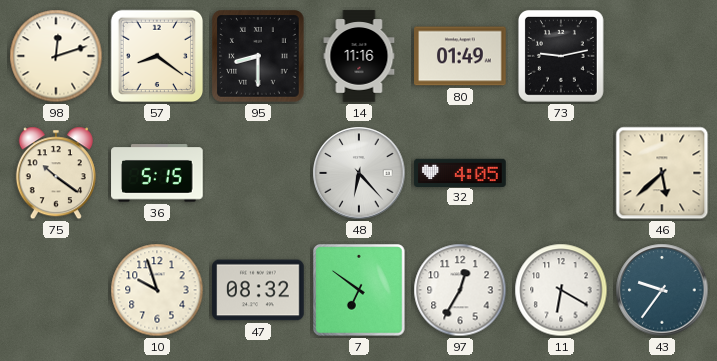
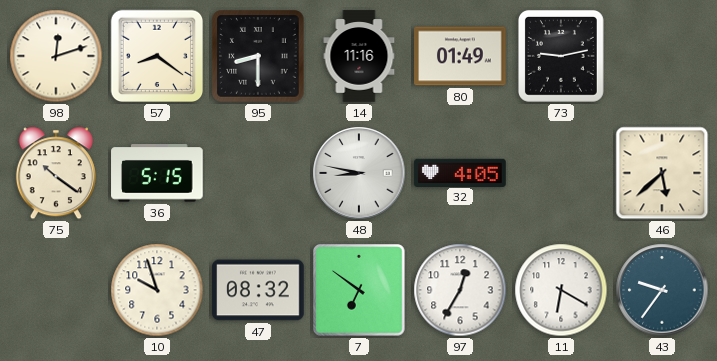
48: 6:23 -> 8:47 (359, 173)
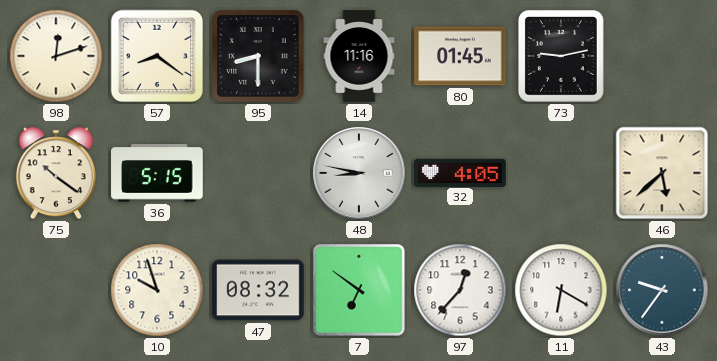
80: 01:49 -> 01:45 (460, 56)
97: 12:35 -> 12:37 (460, 290)
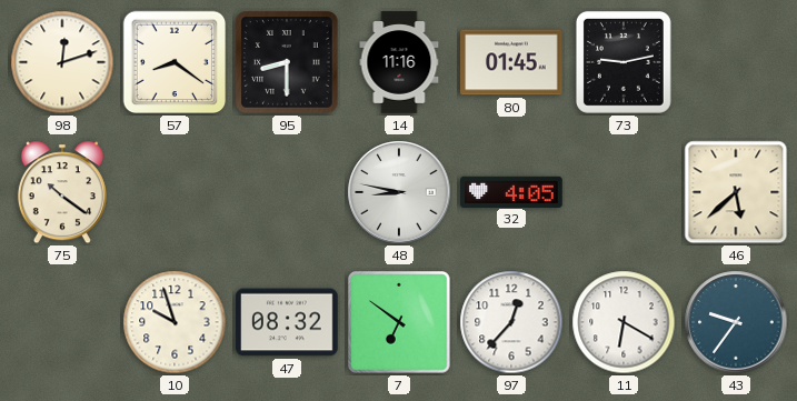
36: 5:15 -> none (157, 173)
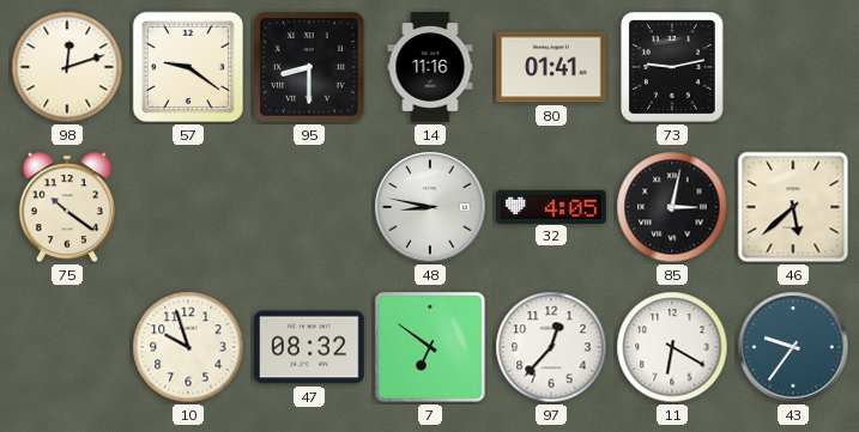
57: 8:21 -> 9:21 (188, 67)
80: 01:45 -> 01:41 (551, 67)
85: none -> 3:02 (672, 207)
